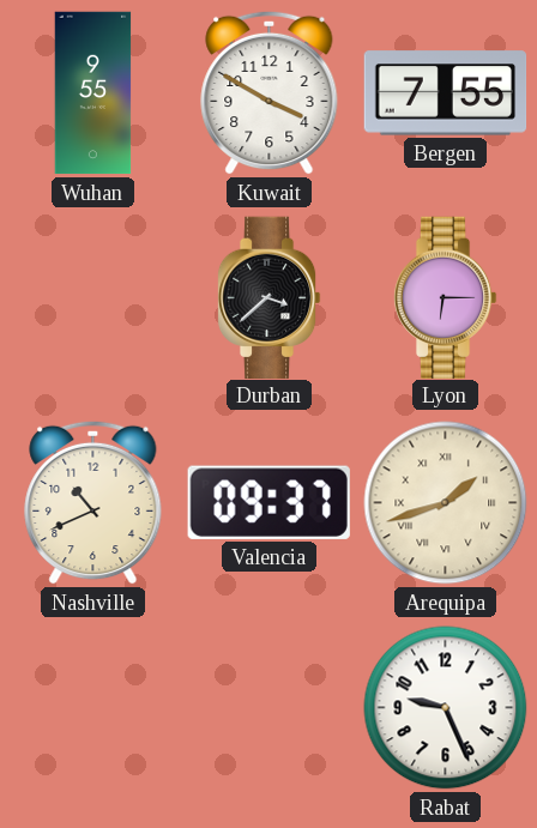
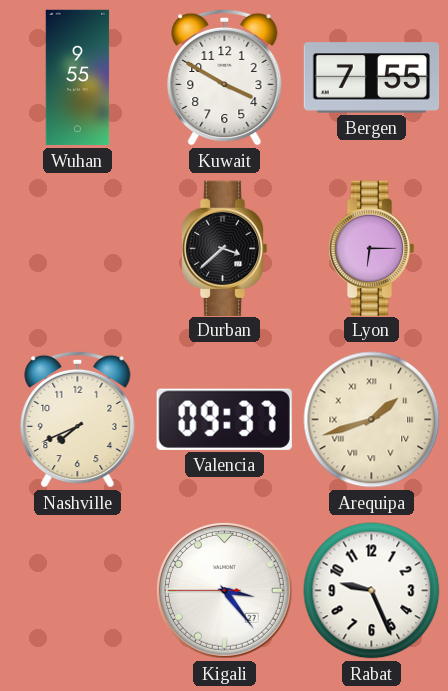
Nashville: 10:41 -> 7:41 (78, 419)
Kigali: none -> 3:23 (224, 590)
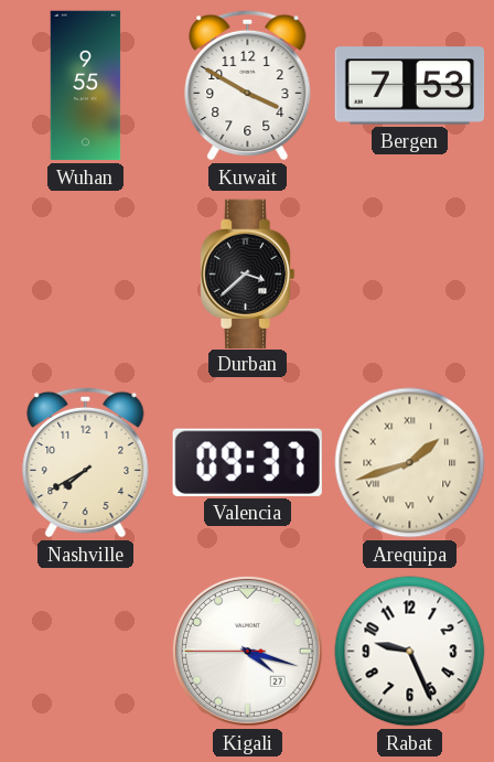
Bergen: 7:55 -> 7:53 (410, 86)
Lyon: 6:15 -> none (371, 248)
Nashville: 7:41 -> 7:40 (86, 462)
Kigali: 3:23 -> 4:17 (247, 651)
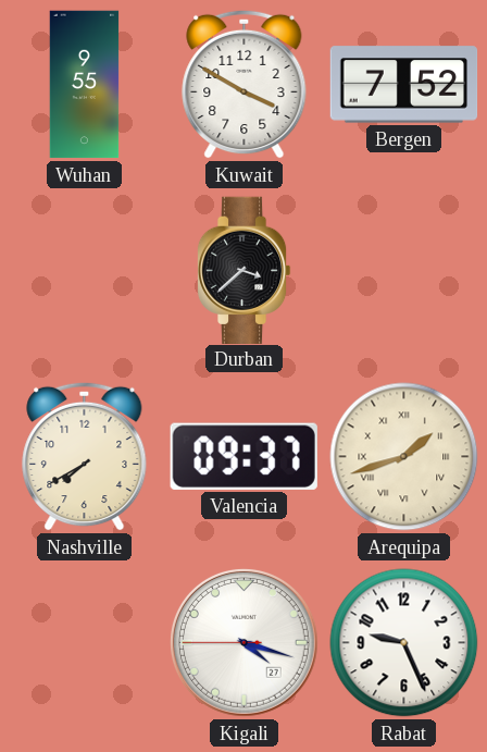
Bergen: 7:53 -> 7:52 (404, 85)
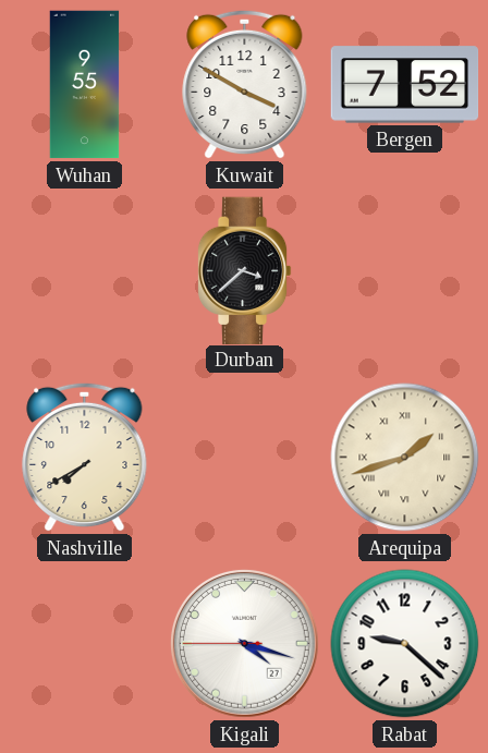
Valencia: 09:37 -> none (243, 456)
Rabat: 9:26 -> 9:22 (405, 644)
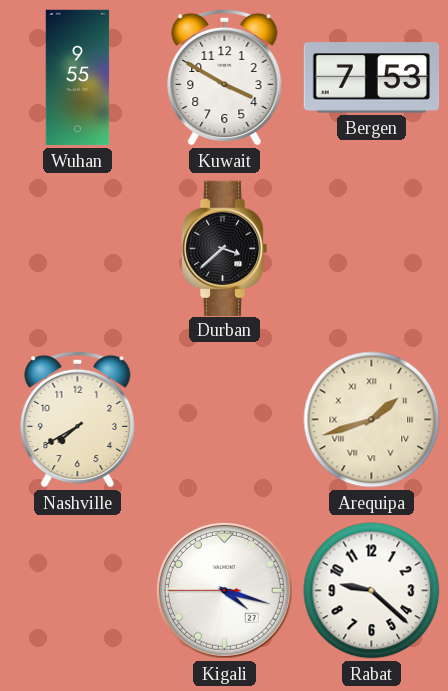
Bergen: 7:52 -> 7:53 (372, 78)
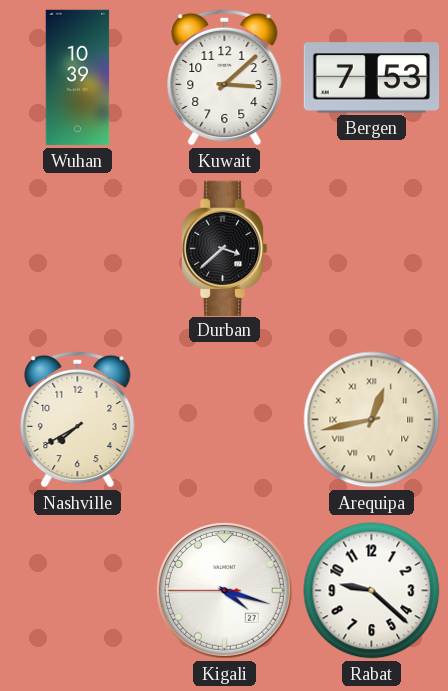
Wuhan: 9:55 -> 10:39 (78, 78)
Kuwait: 3:50 -> 3:08 (225, 77)
Arequipa: 1:42 -> 12:43 (372, 420)
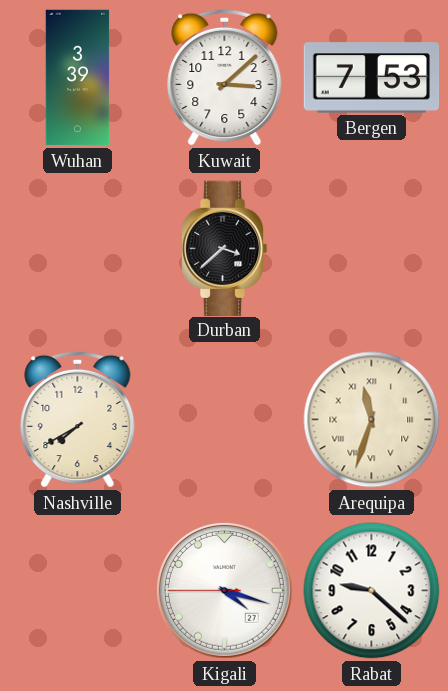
Wuhan: 10:39 -> 3:39 (78, 78)
Arequipa: 12:43 -> 11:33 (372, 420)
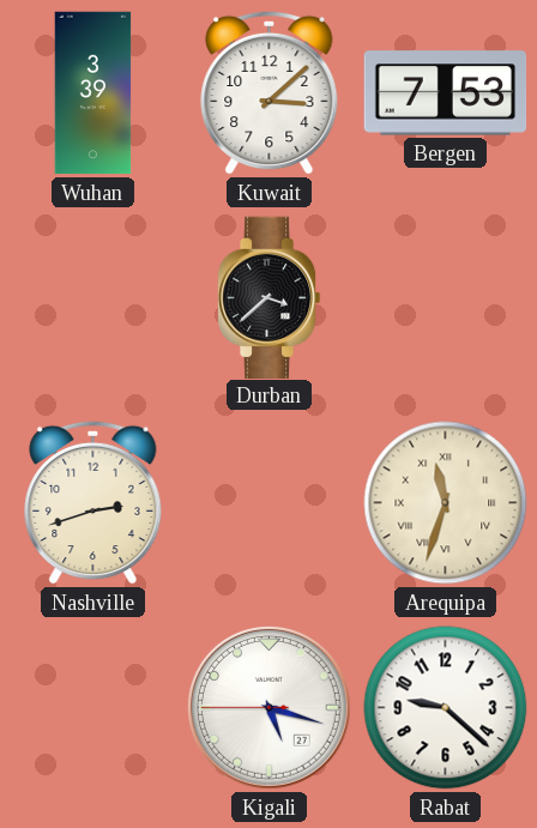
Nashville: 7:40 -> 2:42 (93, 502)
Kigali: 4:17 -> 5:17 (268, 707)
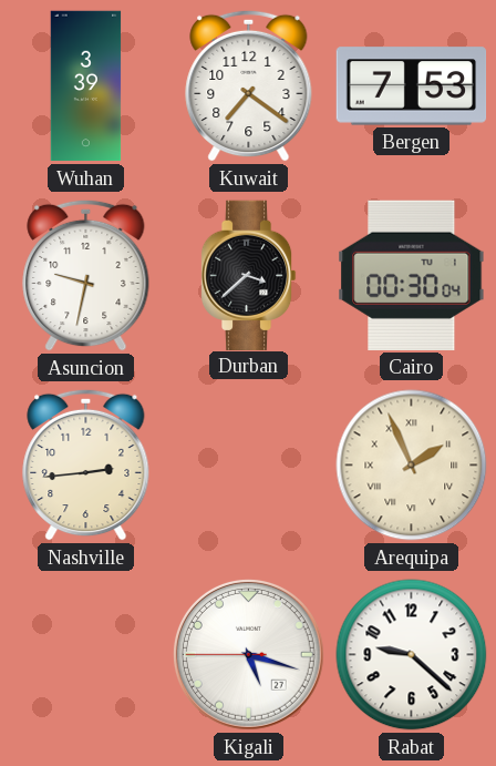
Kuwait: 3:08 -> 7:21 (249, 85)
Asuncion: none -> 9:32 (86, 275)
Cairo: none -> 00:30 (412, 275)
Nashville: 2:42 -> 2:44 (86, 464)
Arequipa: 11:33 -> 1:56 (412, 466)
